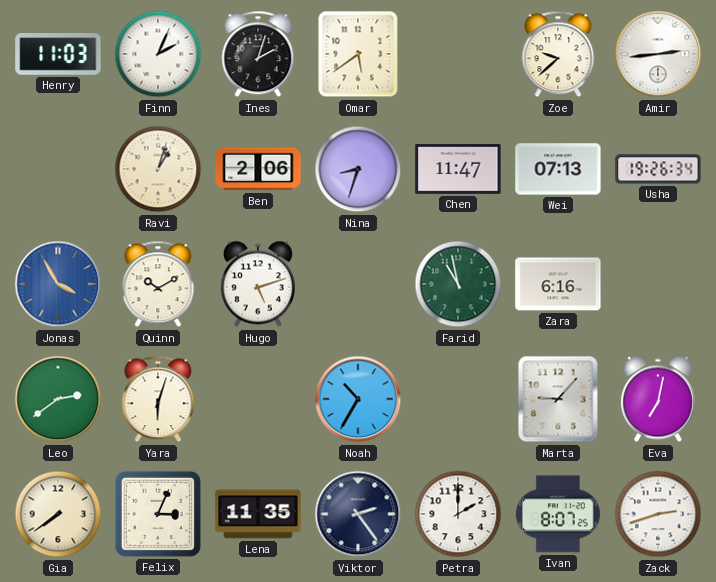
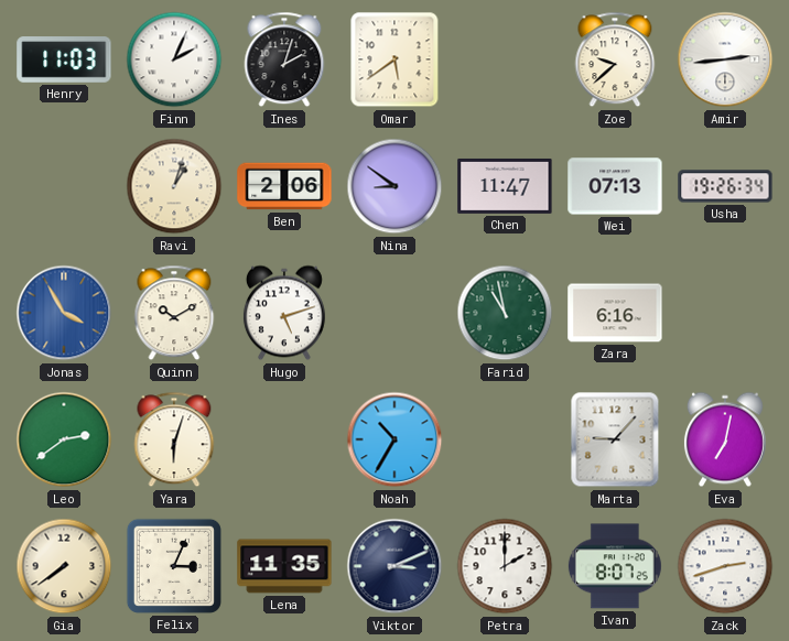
Nina: 8:33 -> 8:51 (394, 186)
Viktor: 2:24 -> 3:11 (394, 566)
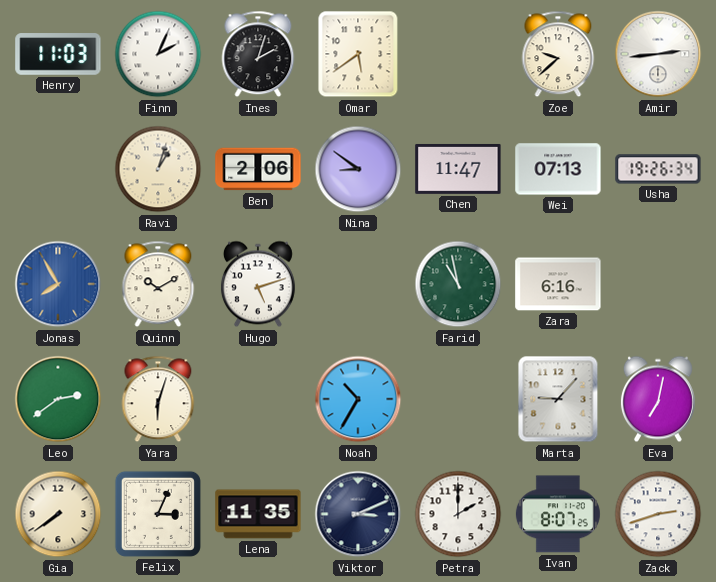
Jonas: 3:55 -> 7:55 (58, 284)
